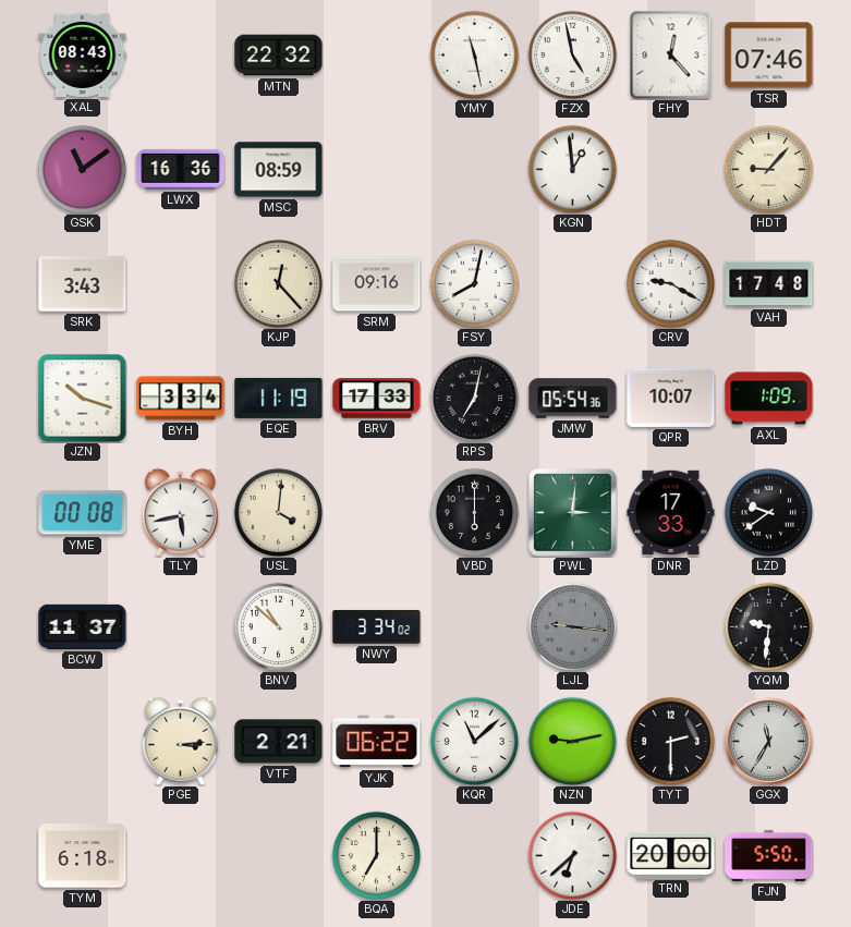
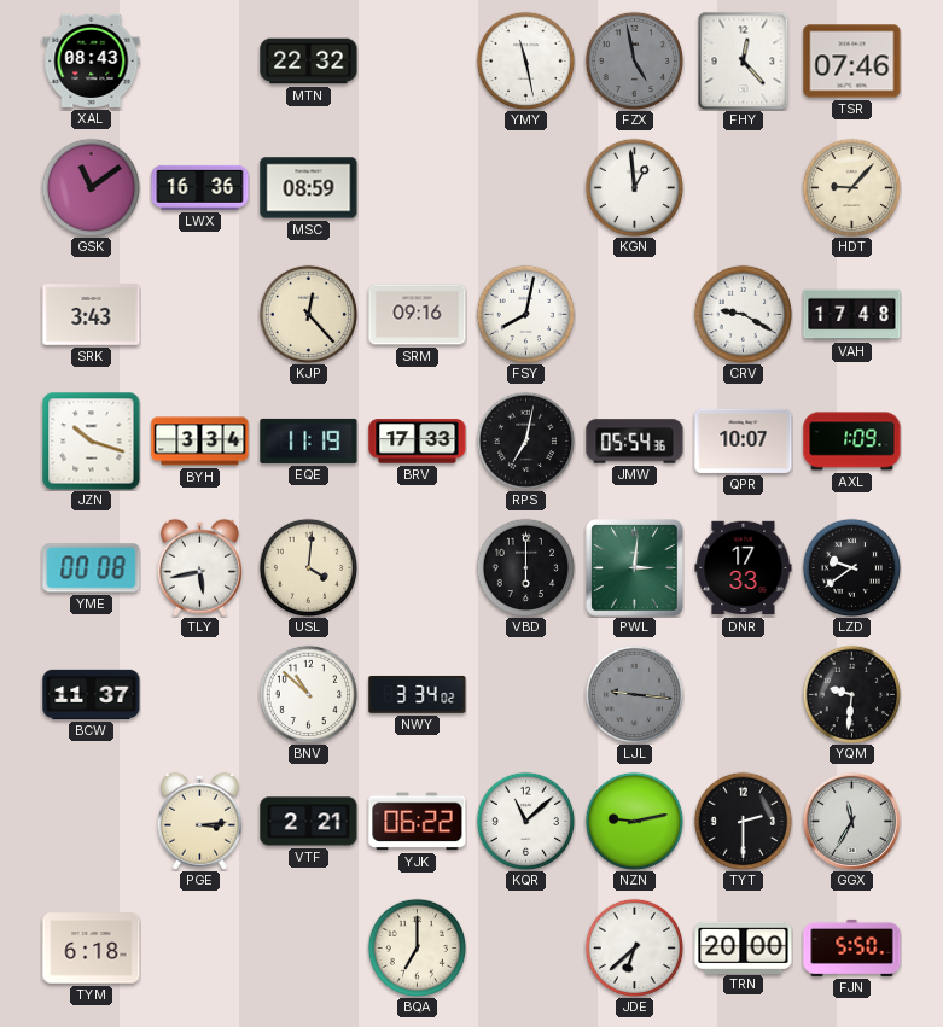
FZX dial: white -> grey (634, 60)
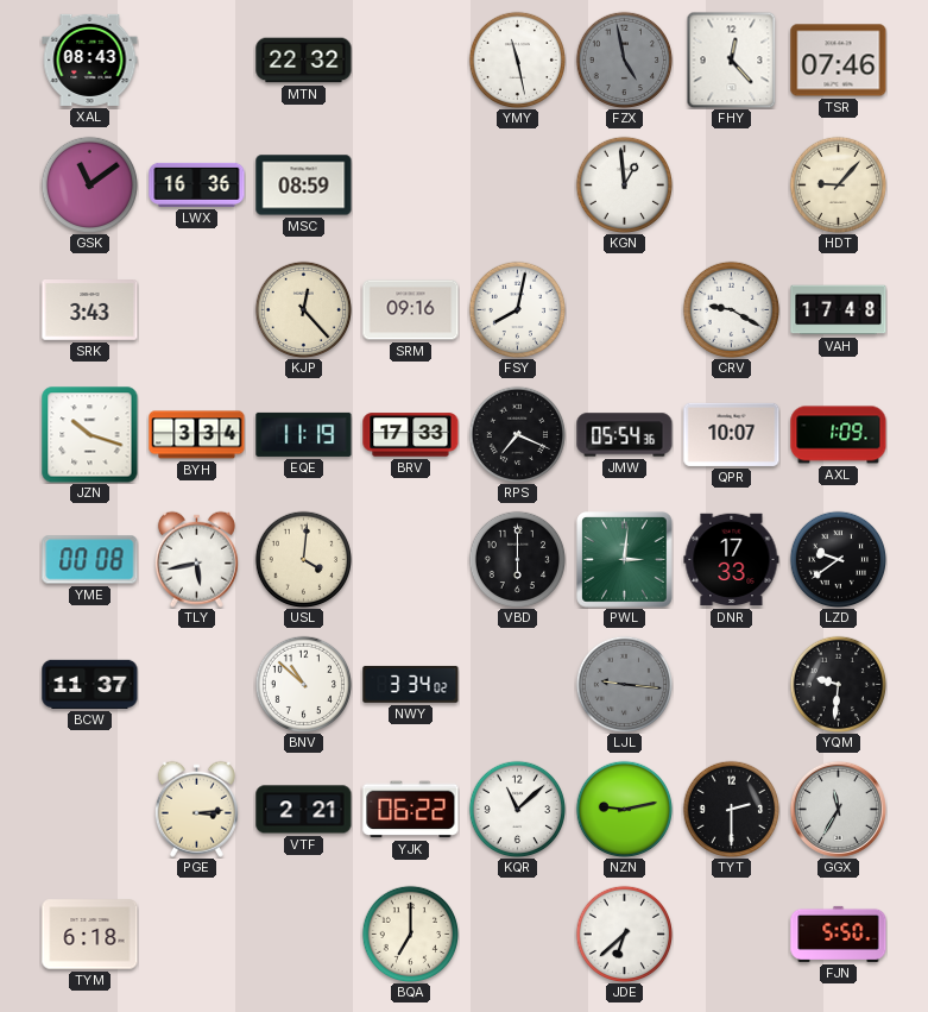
RPS: 7:02 -> 7:19 (517, 434)
TRN: 20:00 -> none (744, 947)
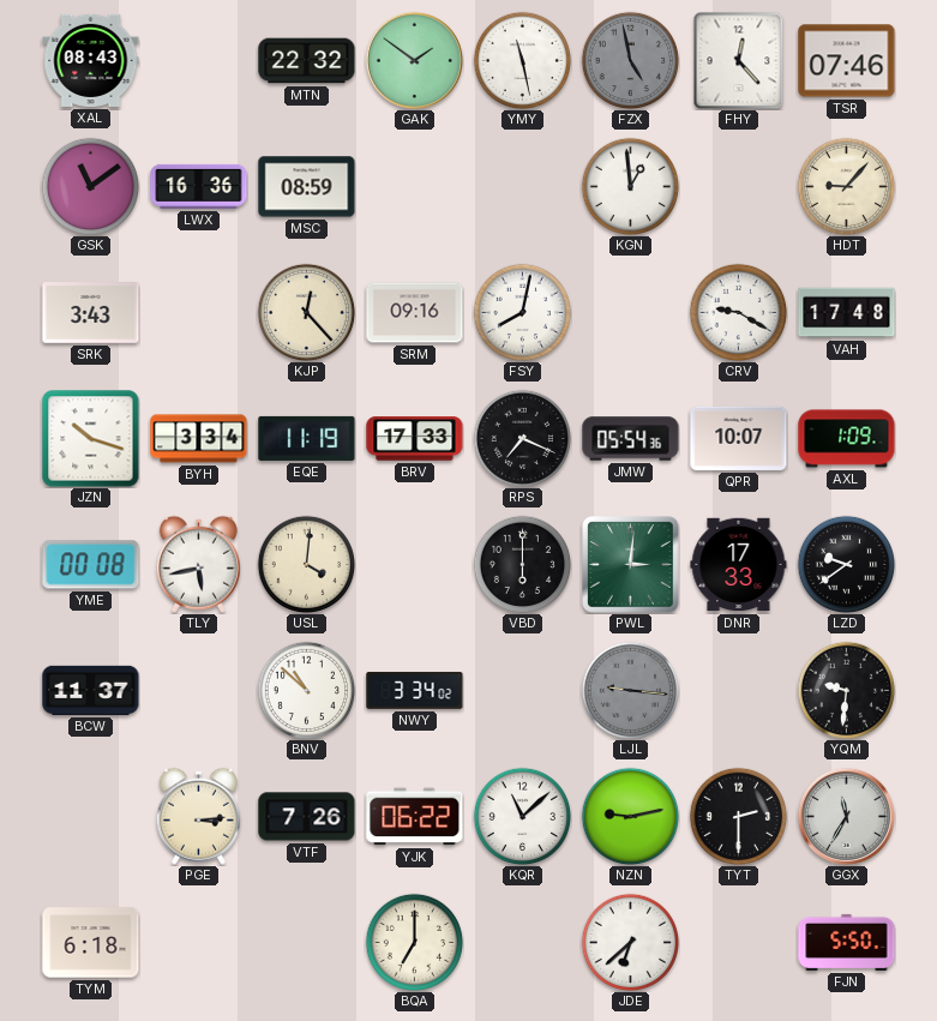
GAK: none -> 1:51 (414, 60)
VTF: 2:21 -> 7:26 (307, 817)
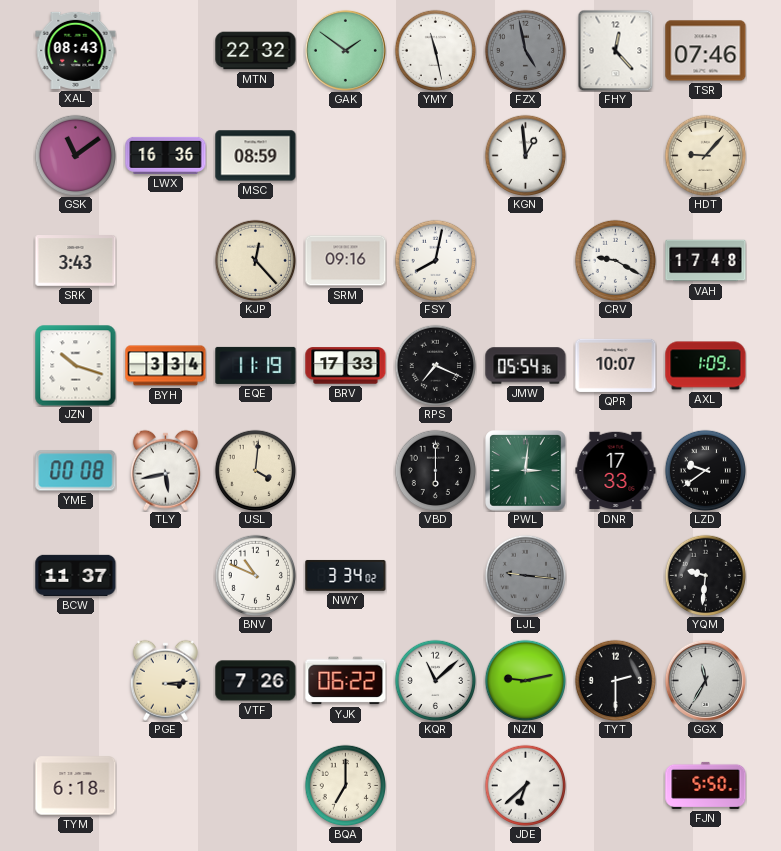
BNV: 10:52 -> 10:49 (255, 575)
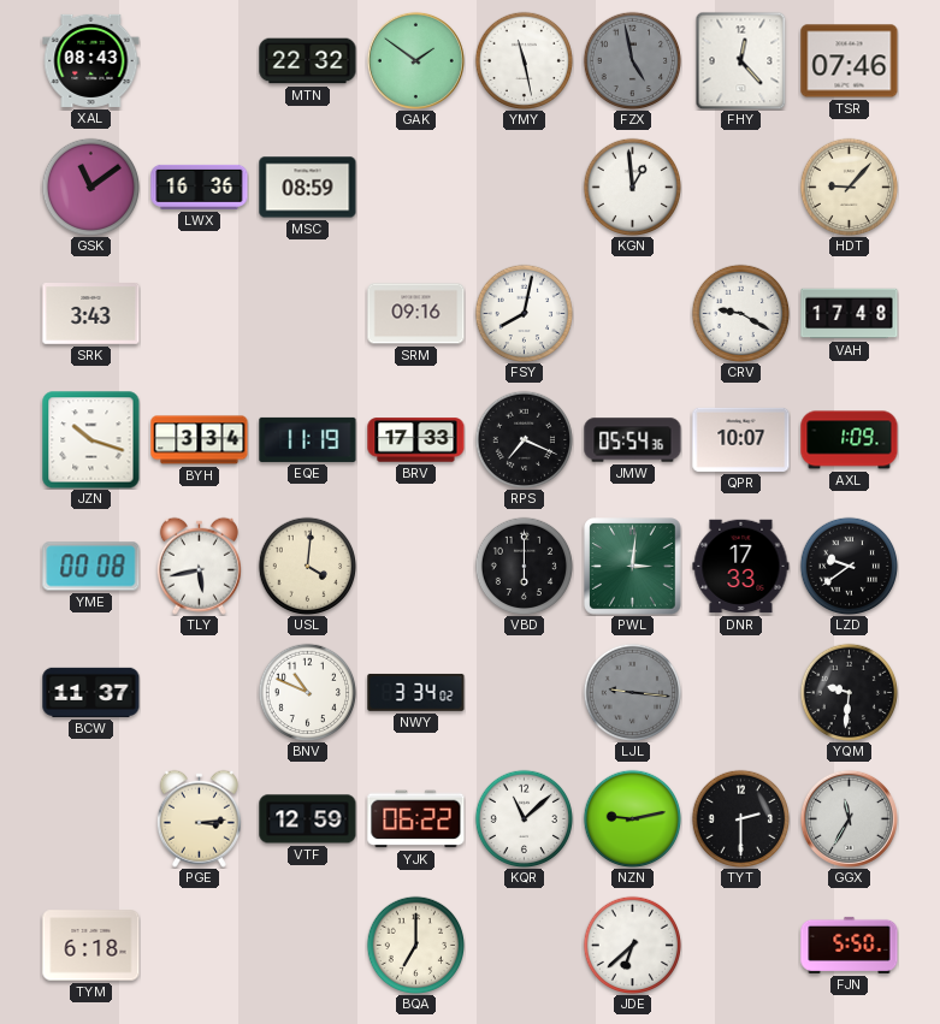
KJP: 12:23 -> none (255, 260)
VTF: 7:26 -> 12:59 (308, 819)
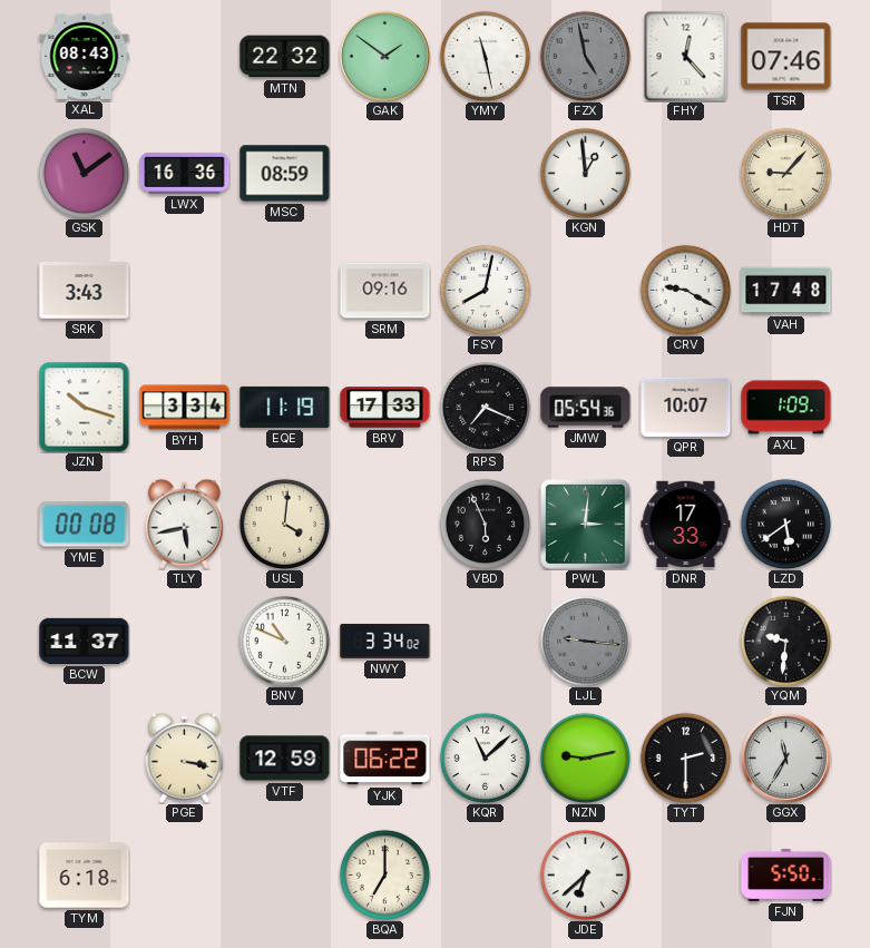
VBD: 6:00 -> 5:56 (485, 524)
LZD: 9:39 -> 5:39 (785, 524)
PGE: 3:14 -> 3:17 (184, 758)
